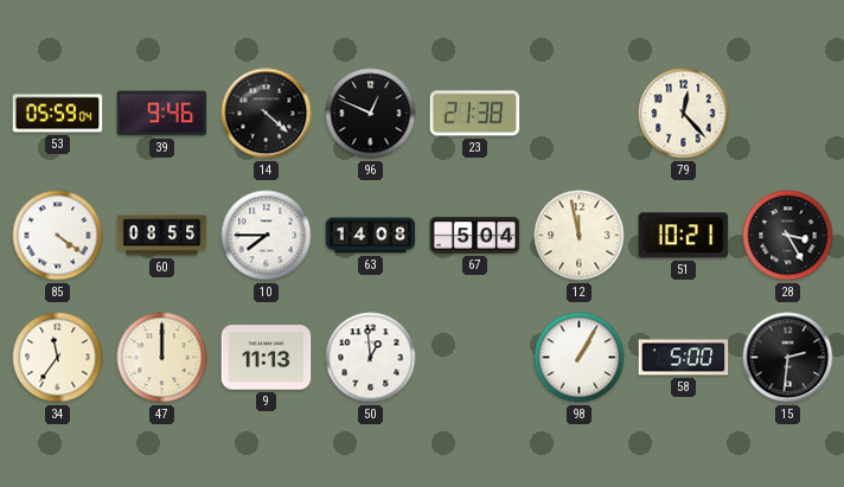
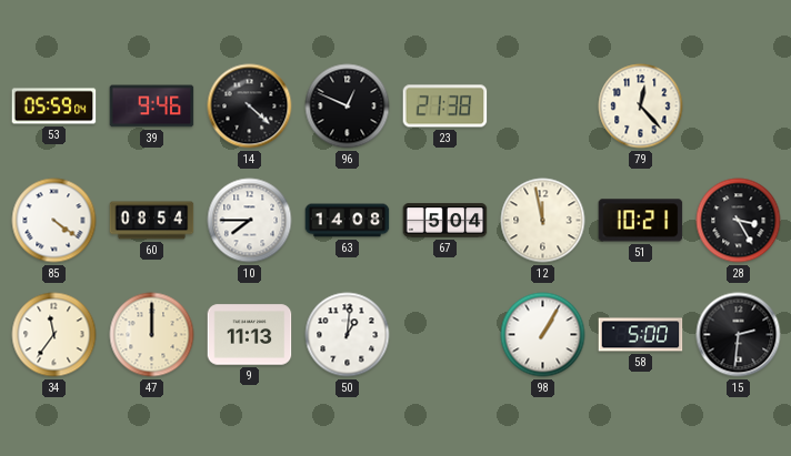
60: 08:55 -> 08:54 (152, 221)
50: 12:59 -> 1:01 (348, 335)
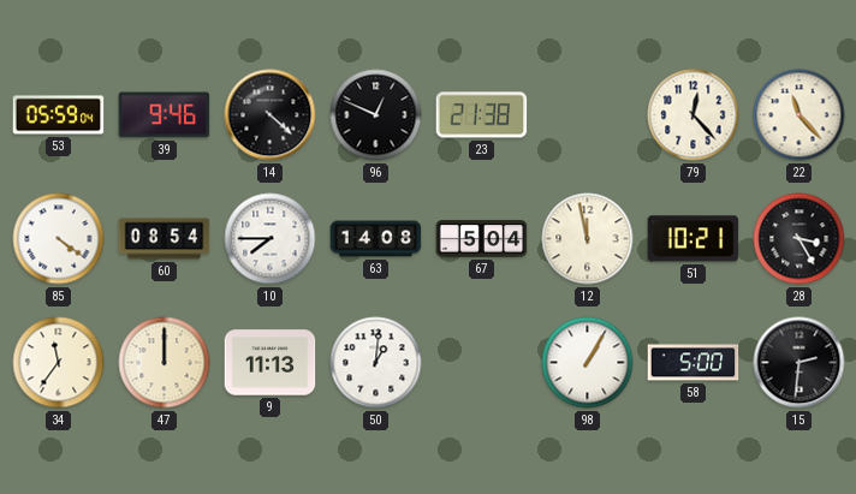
22: none -> 11:23 (799, 115)
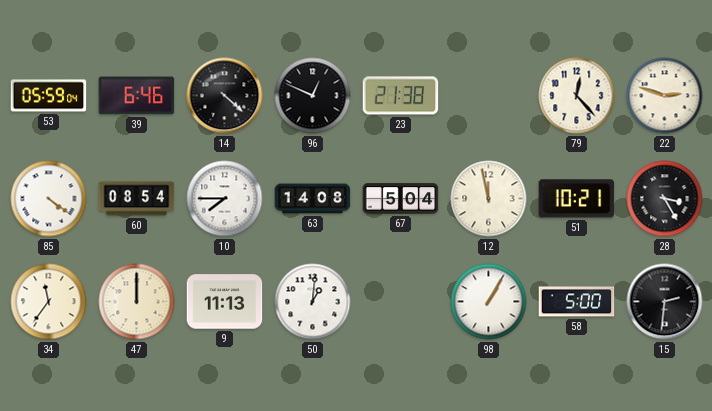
39: 9:46 -> 6:46 (137, 96)
22: 11:23 -> 2:48 (665, 96)
